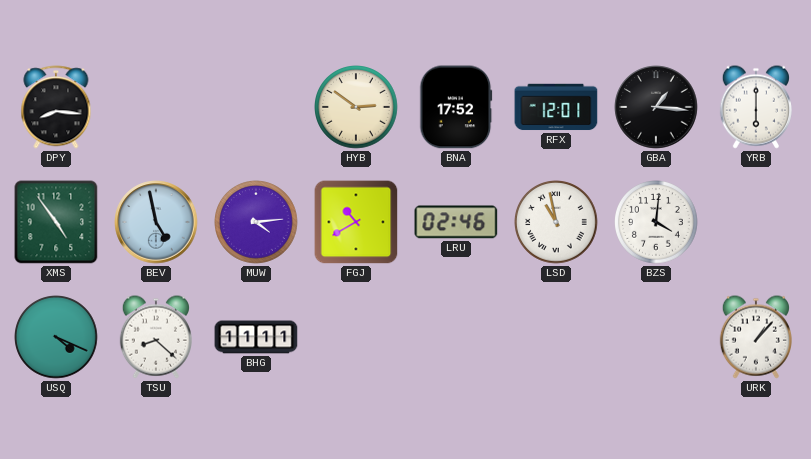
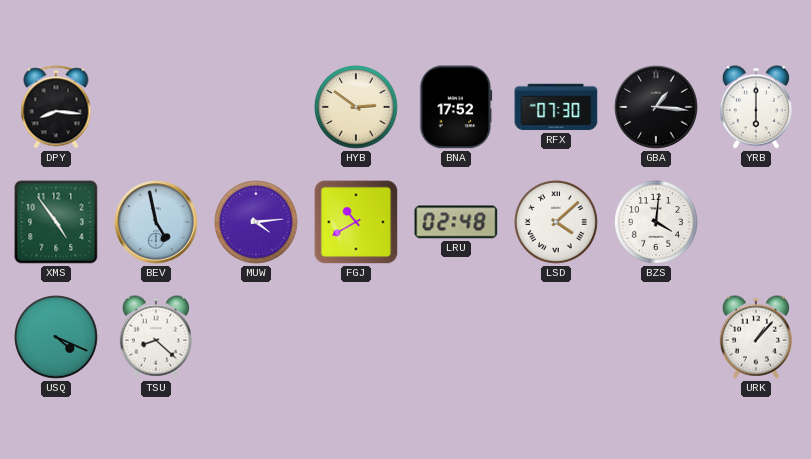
RFX: 12:01 -> 07:30 (556, 107)
LRU: 02:46 -> 02:48 (456, 222)
LSD: 10:58 -> 4:08 (557, 223)
BHG: 11:11 -> none (256, 337)
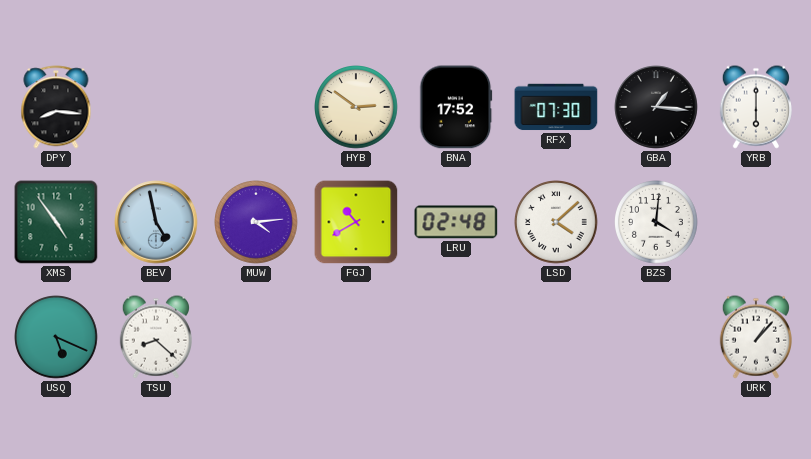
USQ: 4:19 -> 5:19 (57, 338)
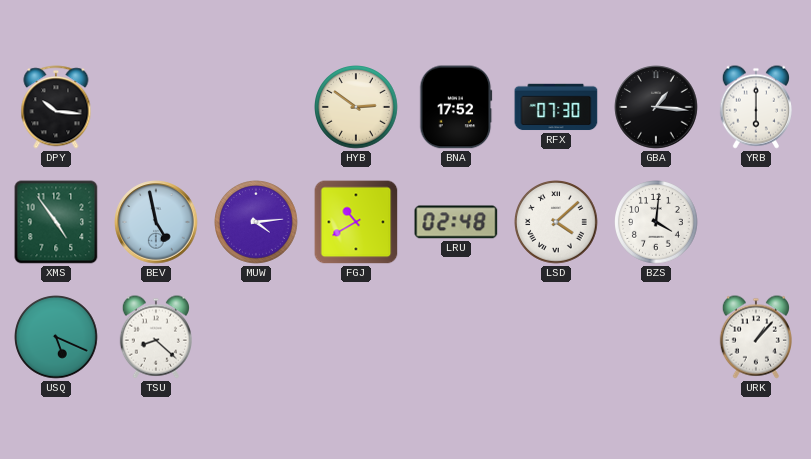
DPY: 8:16 -> 10:16 (56, 107)
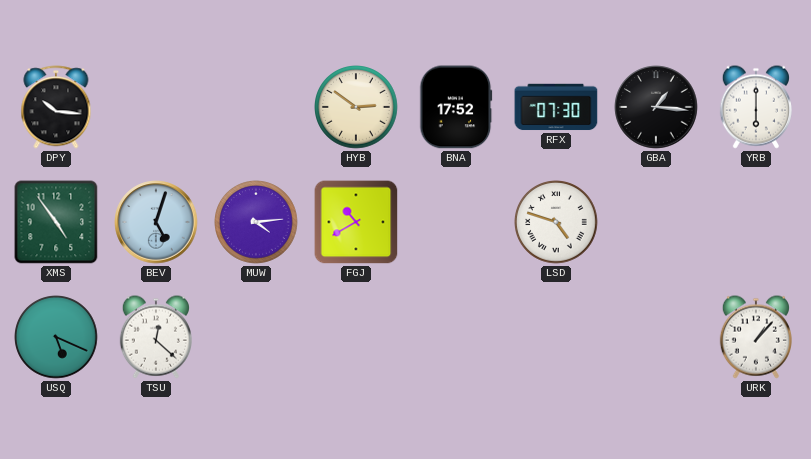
BEV: 4:58 -> 5:03 (156, 222)
LRU: 02:48 -> none (456, 222)
LSD: 4:08 -> 4:48 (557, 223)
BZS: 4:01 -> none (657, 223)
TSU: 8:22 -> 12:22 (156, 337)
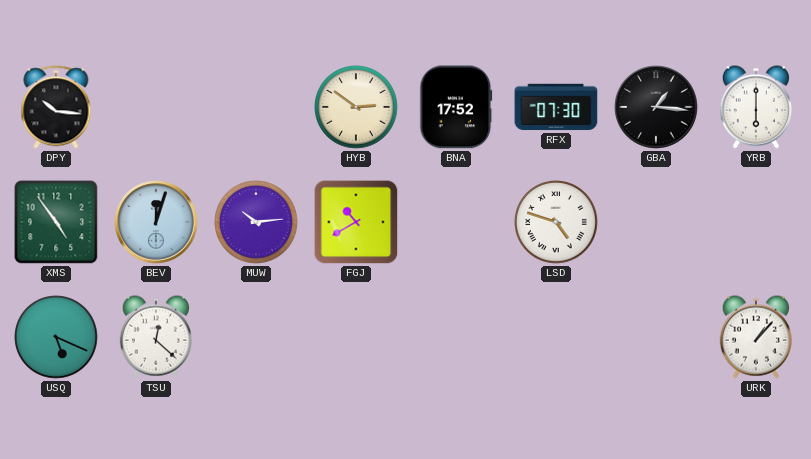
BEV: 5:03 -> 12:03 (156, 222)
MUW: 4:14 -> 10:14 (257, 223)
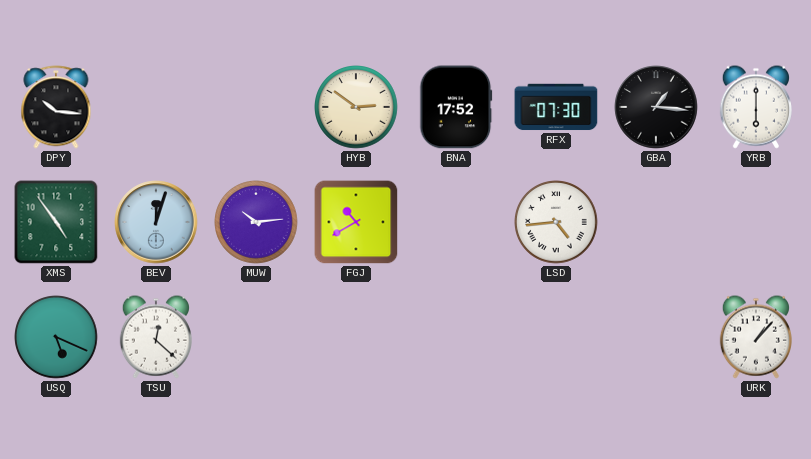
LSD: 4:48 -> 4:44 (557, 223)
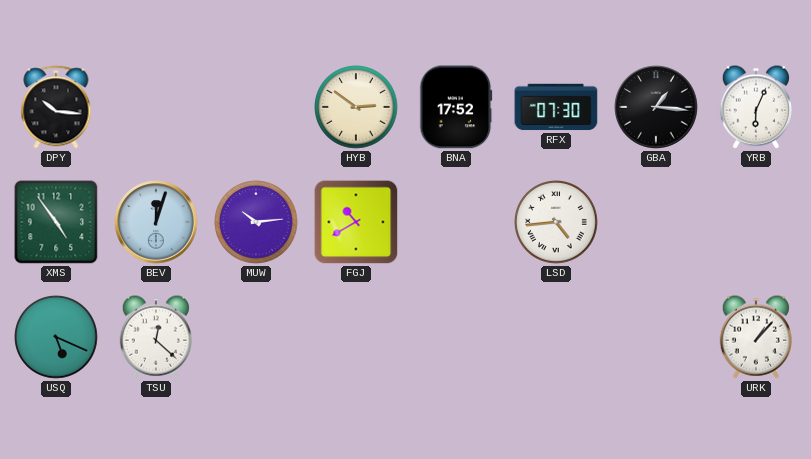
YRB: 6:00 -> 6:04 (756, 107)
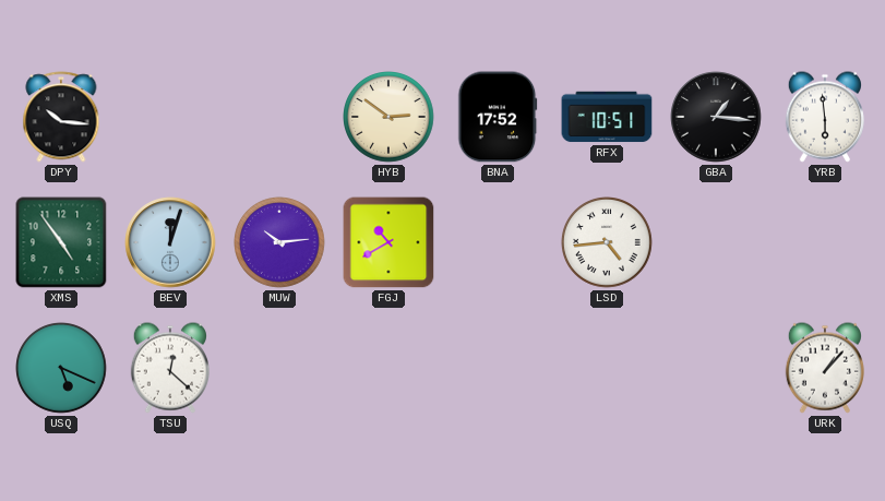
RFX: 07:30 -> 10:51 (607, 117)
YRB: 6:04 -> 5:59 (825, 117)
